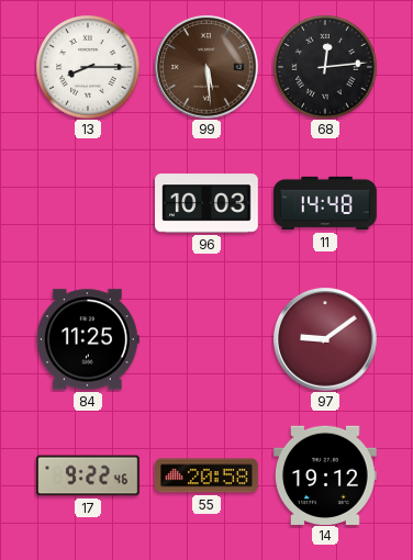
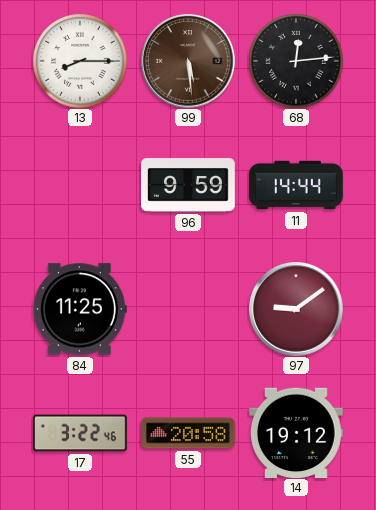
96: 10:03 -> 9:59 (188, 185)
11: 14:48 -> 14:44 (296, 185)
17: 9:22 -> 3:22 (81, 433)
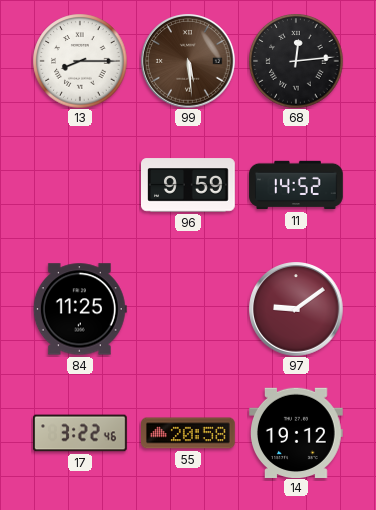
11: 14:44 -> 14:52 (296, 185)
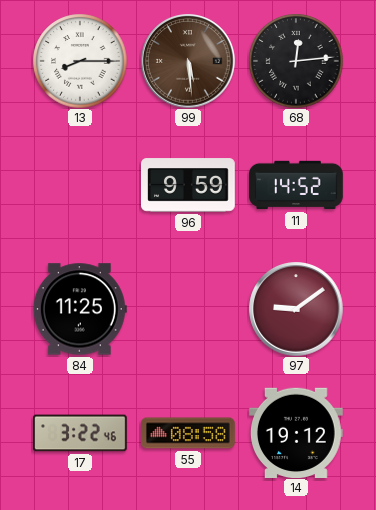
55: 20:58 -> 08:58 (189, 433)
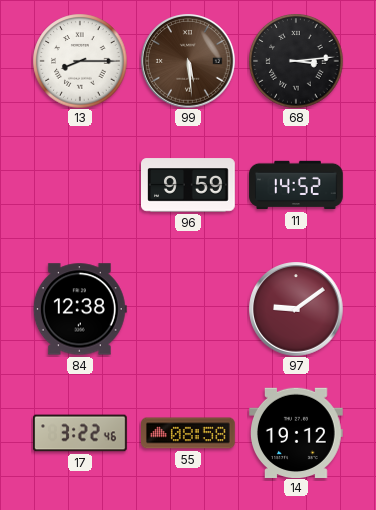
68: 12:14 -> 3:14 (296, 61)
84: 11:25 -> 12:38 (80, 309)
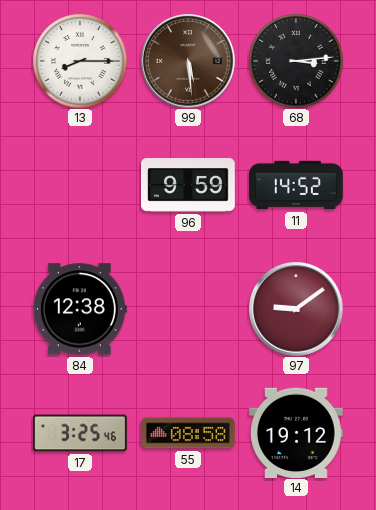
17: 3:22 -> 3:25 (81, 433)
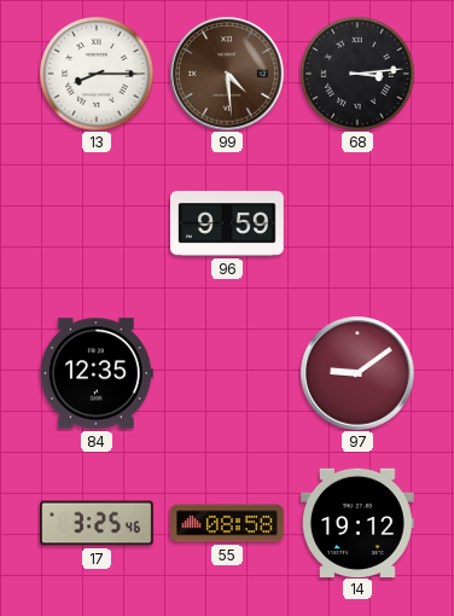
99: 5:29 -> 4:29 (227, 74)
11: 14:52 -> none (296, 185)
84: 12:38 -> 12:35 (97, 373)
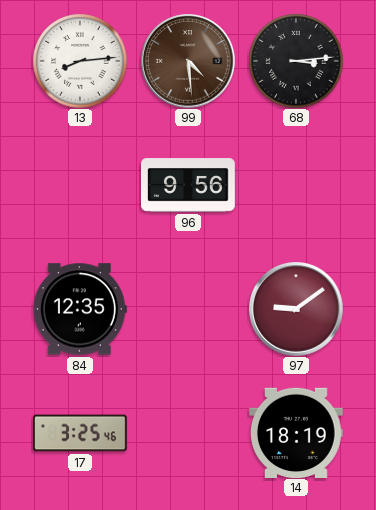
13: 8:15 -> 8:14 (80, 61)
96: 9:59 -> 9:56 (188, 185)
55: 08:58 -> none (228, 523)
14: 19:12 -> 18:19 (297, 432)
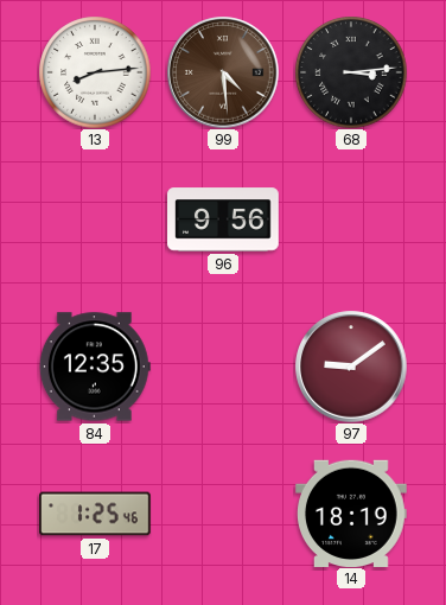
17: 3:25 -> 1:25 (96, 514)
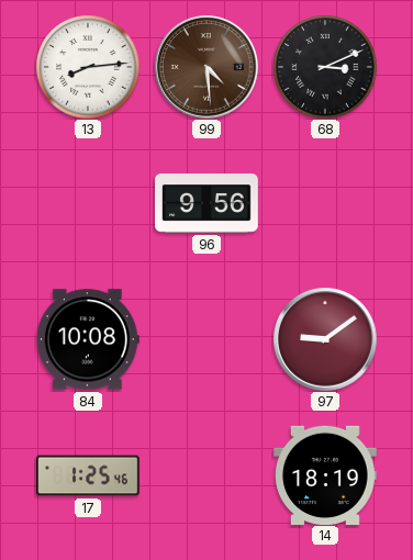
68: 3:14 -> 3:11 (325, 67)
84: 12:35 -> 10:08 (88, 339)
